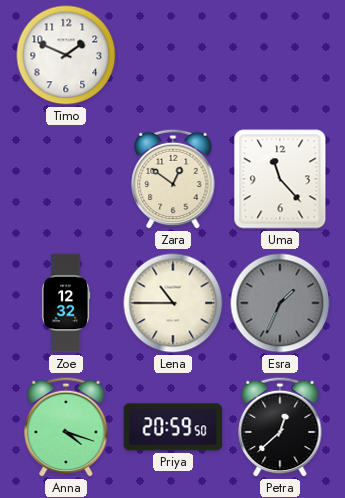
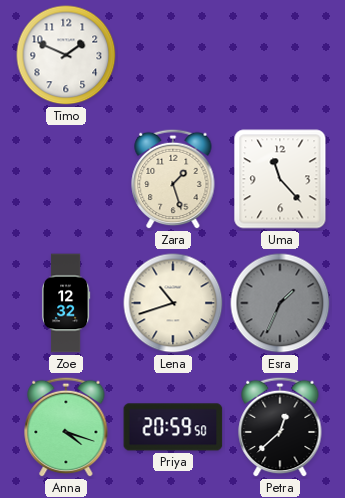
Zara: 12:51 -> 1:27 (173, 179)
Lena: 10:45 -> 10:42 (173, 303)
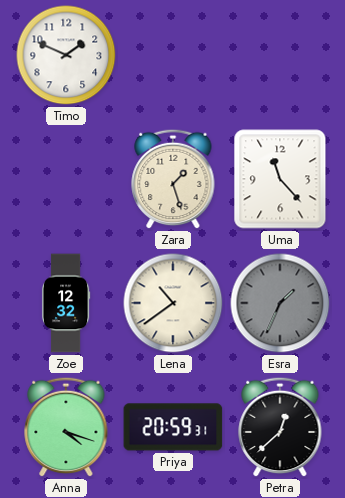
Lena: 10:42 -> 10:39 (173, 303)
Priya: 20:59:50 -> 20:59:31 (173, 427)
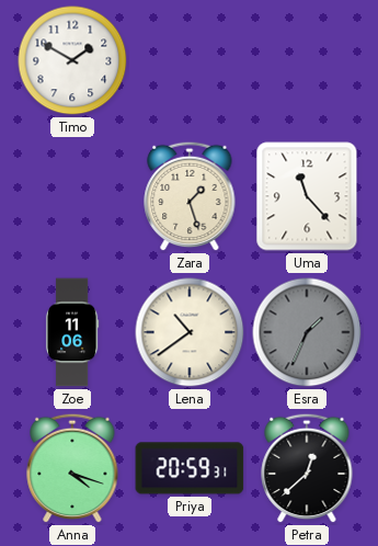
Timo: 1:49 -> 1:50 (72, 60)
Zoe: 12:32 -> 11:06 (72, 332)
